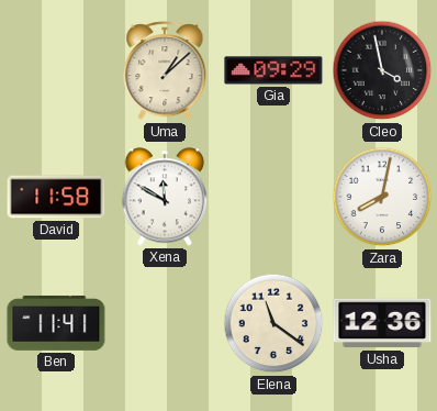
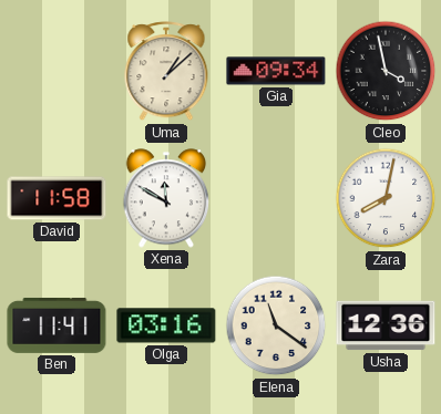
Gia: 09:29 -> 09:34 (276, 71)
Olga: none -> 03:16 (166, 325)
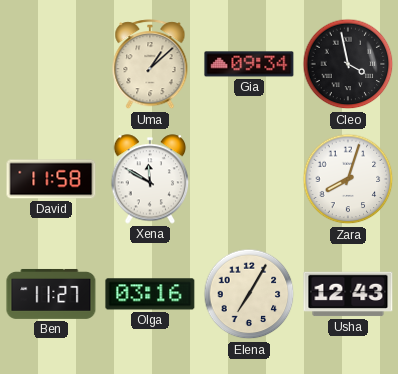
Zara: 8:02 -> 8:03 (348, 179)
Ben: 11:41 -> 11:27 (51, 294)
Elena: 11:21 -> 7:05 (249, 294)
Usha: 12:36 -> 12:43 (348, 294)
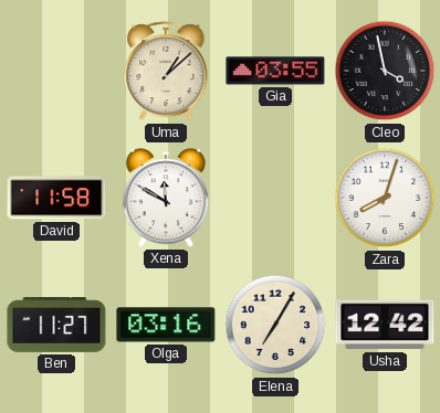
Gia: 09:34 -> 03:55 (275, 71)
Usha: 12:43 -> 12:42 (385, 325)
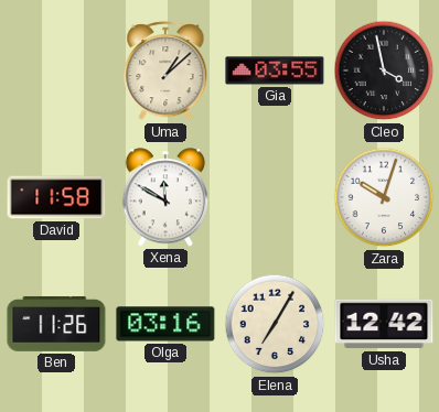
Zara: 8:03 -> 10:03 (384, 197)
Ben: 11:27 -> 11:26 (56, 324)
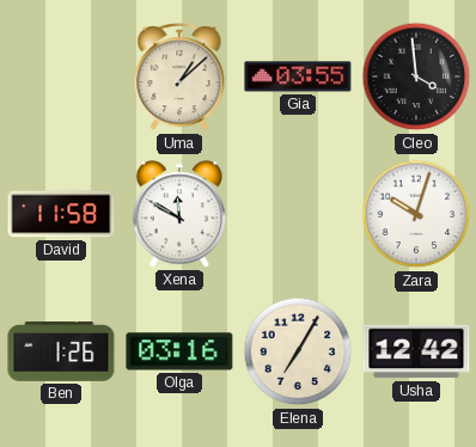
Cleo: 3:58 -> 3:59 (416, 76)
Ben: 11:26 -> 1:26 (61, 351)
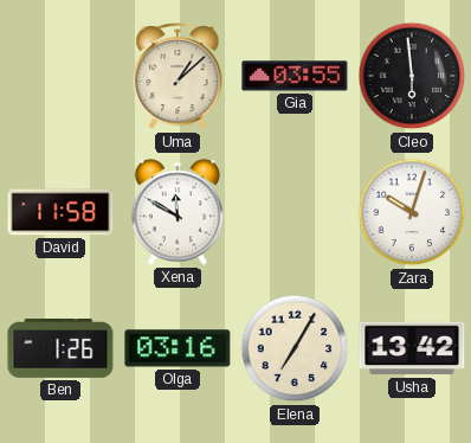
Cleo: 3:59 -> 5:59 (412, 76)
Usha: 12:42 -> 13:42 (412, 348)
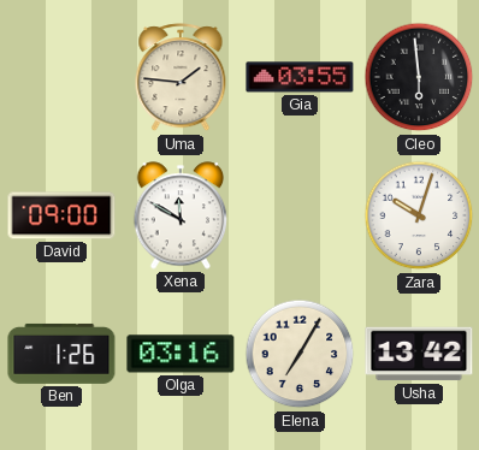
Uma: 1:08 -> 1:46 (181, 78)
David: 11:58 -> 09:00 (61, 215)
